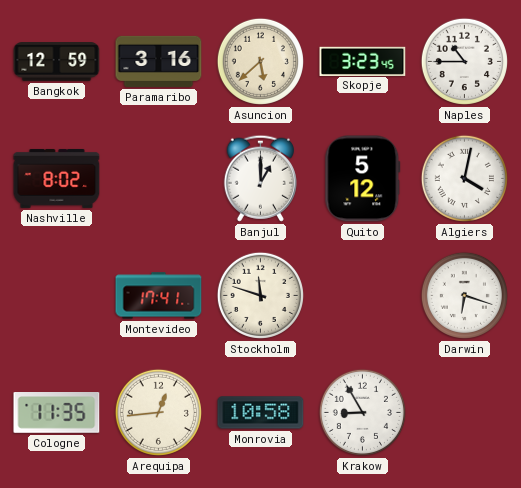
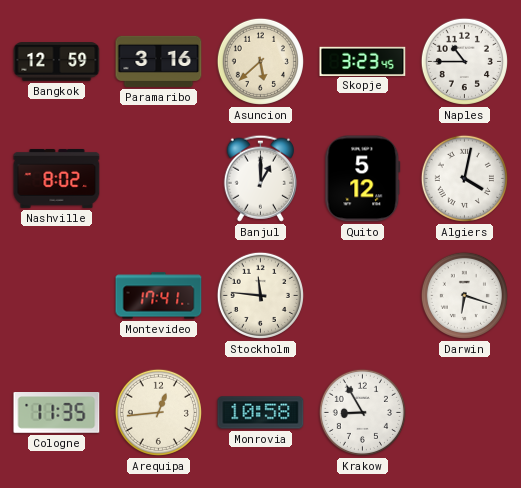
Stockholm: 11:48 -> 11:46 (260, 295)
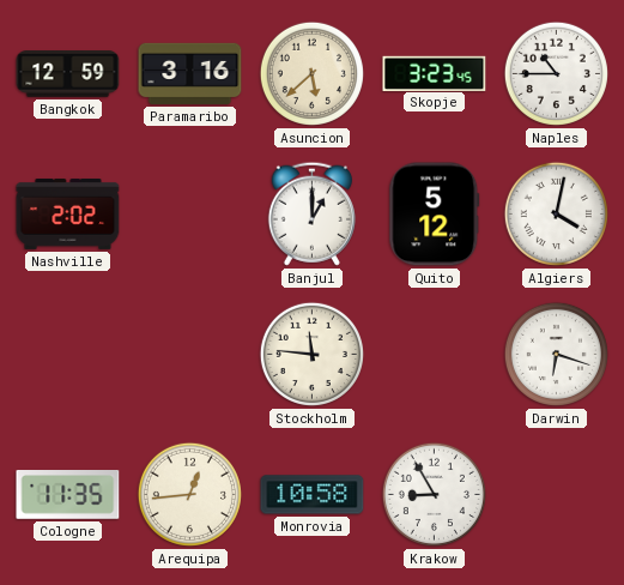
Nashville: 8:02 -> 2:02 (68, 213)
Montevideo: 17:41 -> none (159, 296)
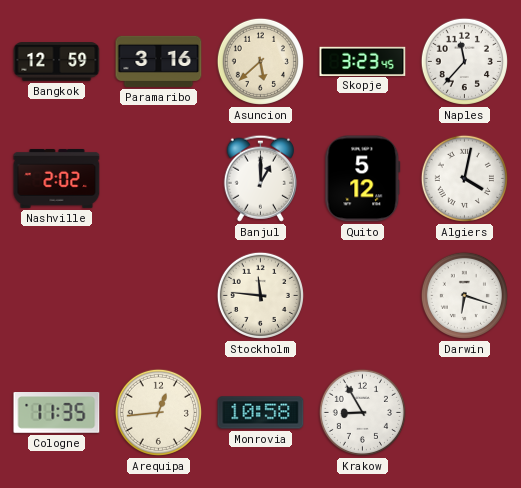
Naples: 10:45 -> 11:37 (464, 61)
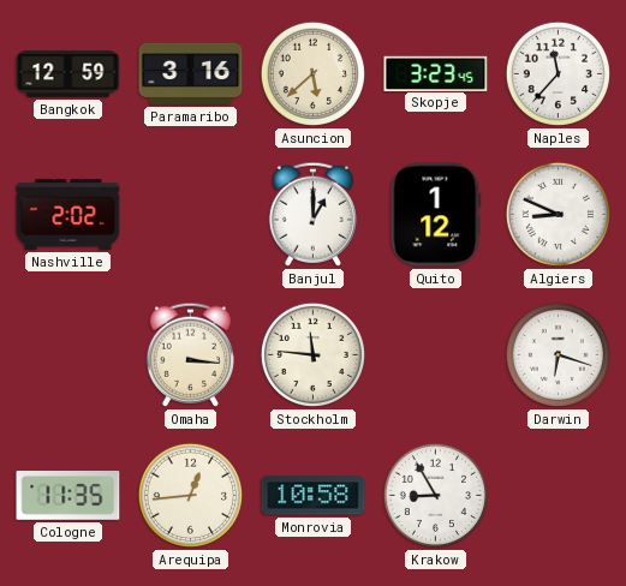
Quito: 5:12 -> 1:12 (436, 215)
Algiers: 4:02 -> 8:49 (558, 214)
Omaha: none -> 3:16 (190, 354)
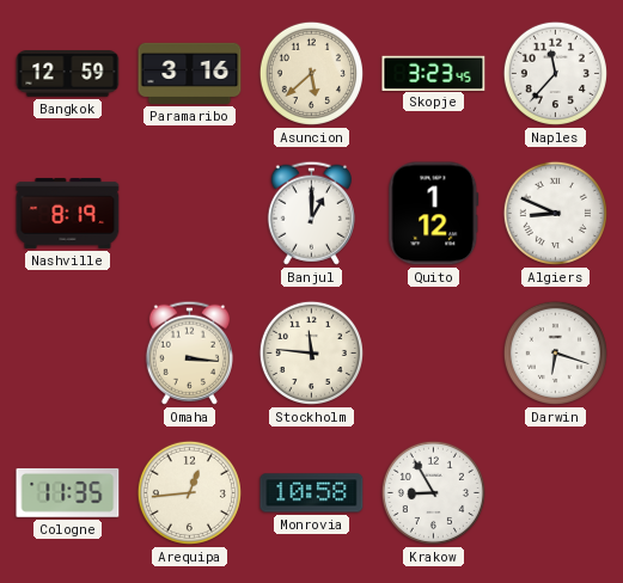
Nashville: 2:02 -> 8:19 (68, 213)
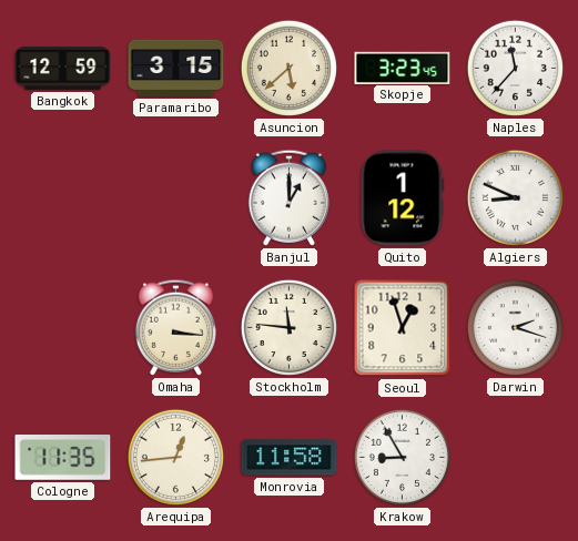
Paramaribo: 3:16 -> 3:15 (176, 68)
Nashville: 8:19 -> none (68, 213)
Seoul: none -> 12:57 (403, 328)
Darwin: 6:18 -> 2:18 (515, 327)
Monrovia: 10:58 -> 11:58 (290, 458)
